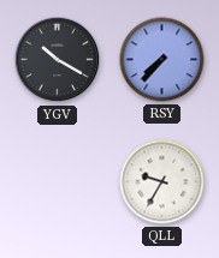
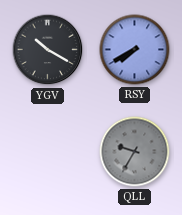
RSY: 7:37 -> 7:40 (135, 50)
QLL dial: white -> grey (135, 152)
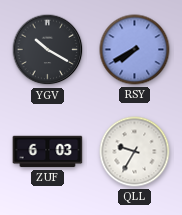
ZUF: none -> 6:03 (48, 152)
QLL dial: grey -> white (135, 152)
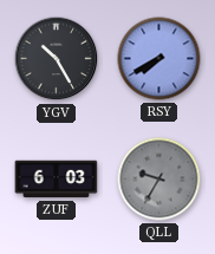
YGV: 10:20 -> 10:25 (57, 59)
QLL dial: white -> grey (159, 180)
